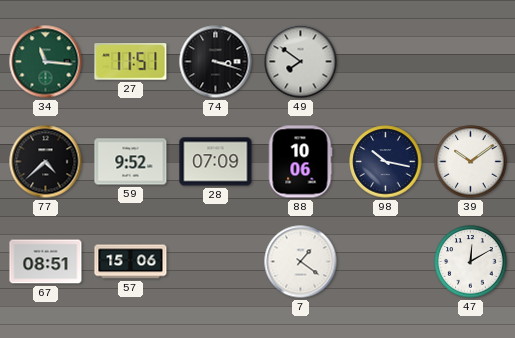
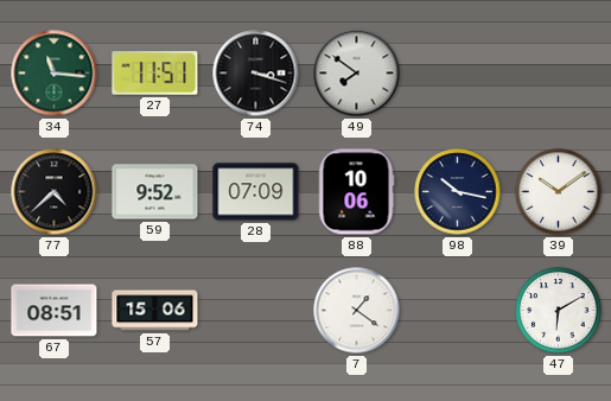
47: 12:10 -> 6:10 (559, 311)
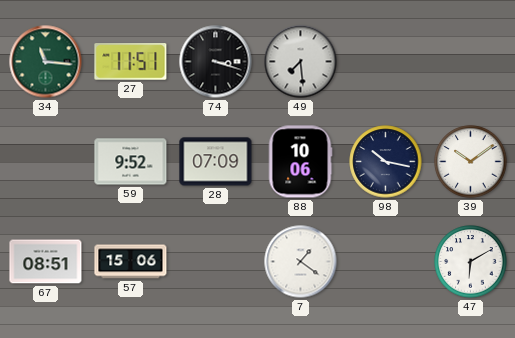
49: 7:51 -> 7:29 (301, 62)
77: 4:38 -> none (55, 192)
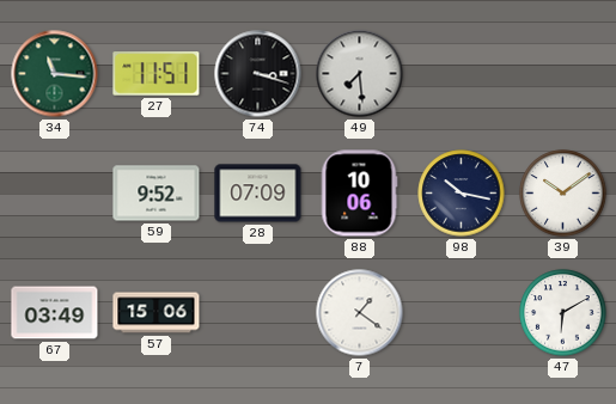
67: 08:51 -> 03:49 (55, 313)
